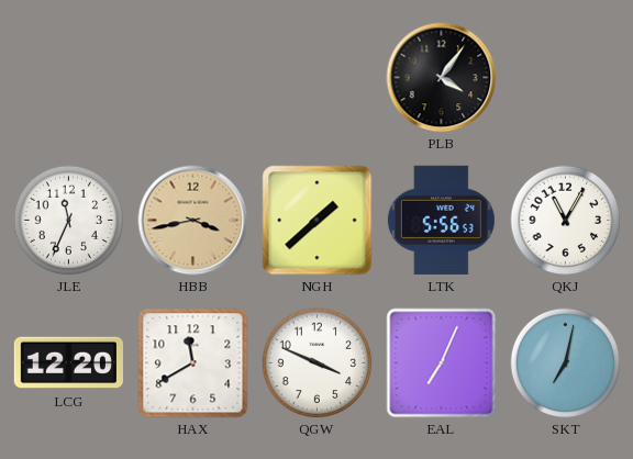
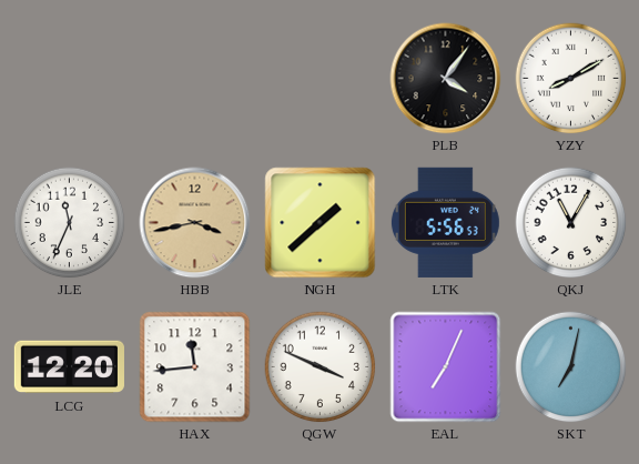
YZY: none -> 8:10 (571, 79)
HAX: 11:40 -> 11:44 (195, 367)
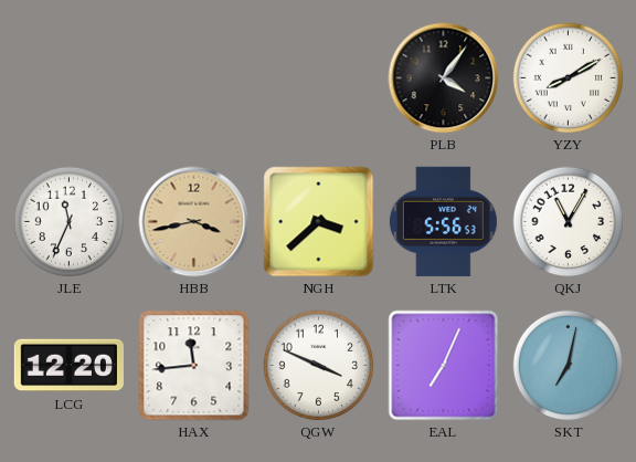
NGH: 1:38 -> 3:38 (319, 222)
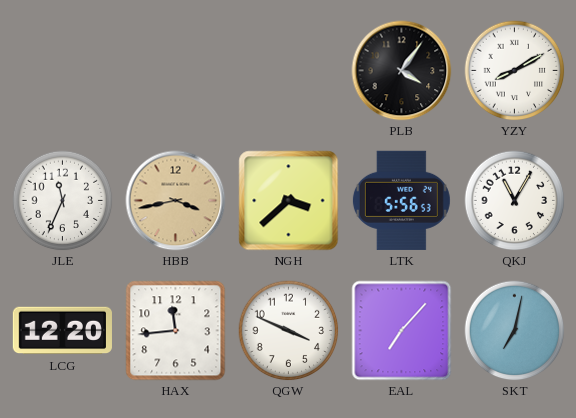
EAL: 7:04 -> 7:07 (402, 331)
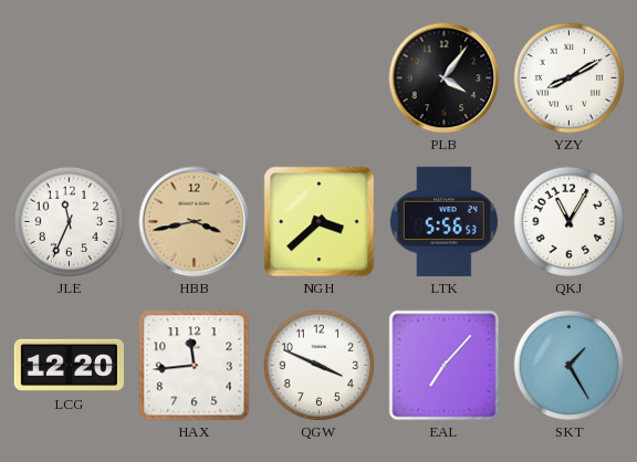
SKT: 7:02 -> 1:25 (570, 366)
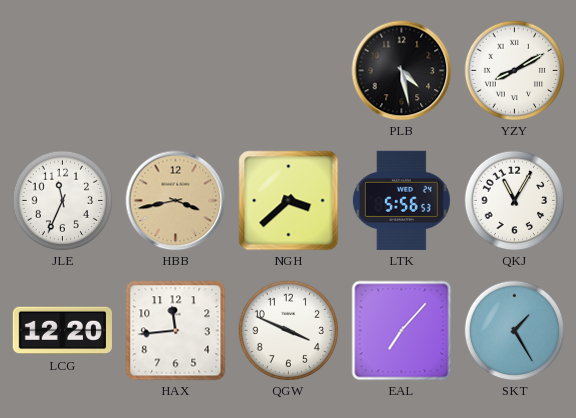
PLB: 4:06 -> 4:28 (402, 71)
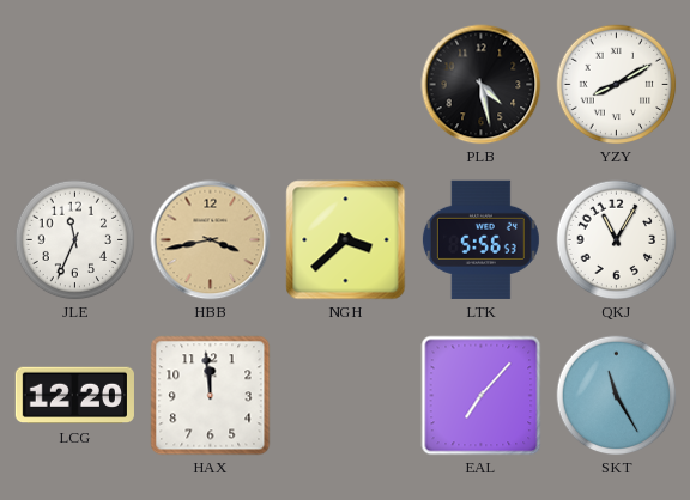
HAX: 11:44 -> 11:59 (211, 396)
QGW: 3:49 -> none (289, 331)
SKT: 1:25 -> 11:25 (617, 396)
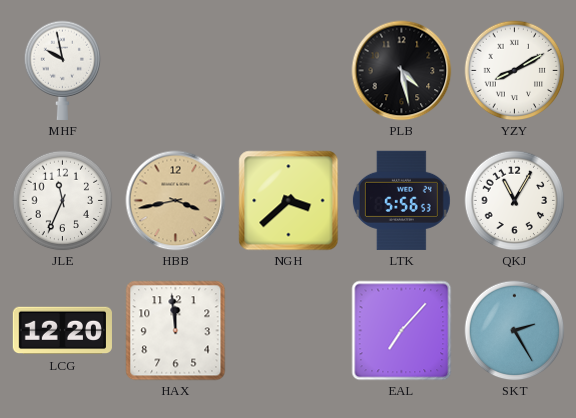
MHF: none -> 9:58 (63, 70)
SKT: 11:25 -> 2:25 (515, 331)
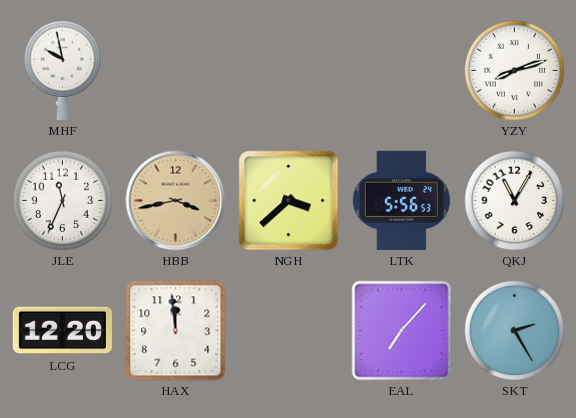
PLB: 4:28 -> none (402, 71)
YZY: 8:10 -> 8:12 (515, 71)
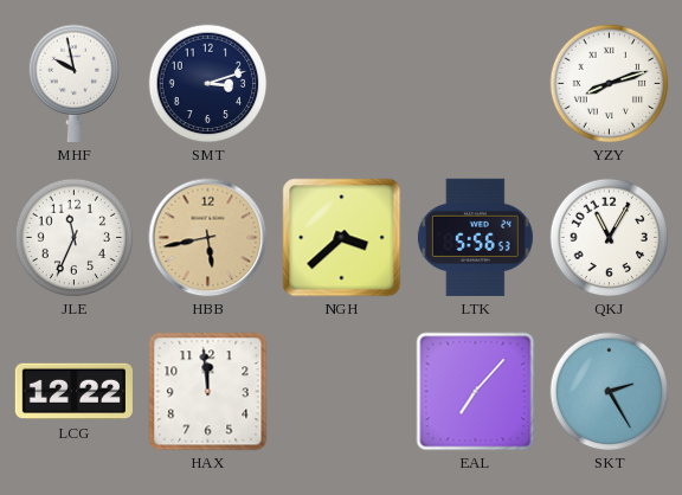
SMT: none -> 3:12 (208, 84)
HBB: 3:43 -> 5:43 (208, 238)
LCG: 12:20 -> 12:22 (73, 392)
